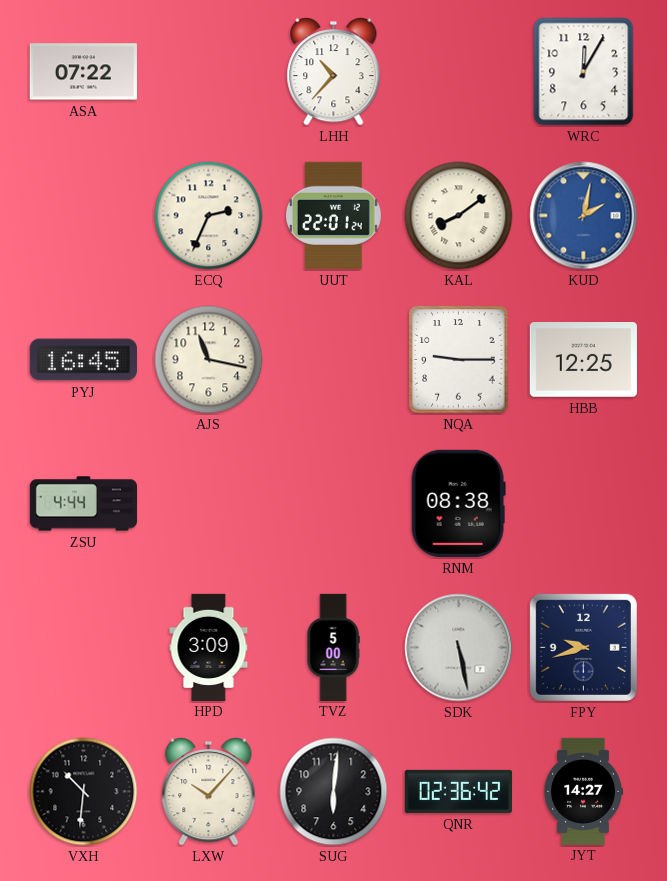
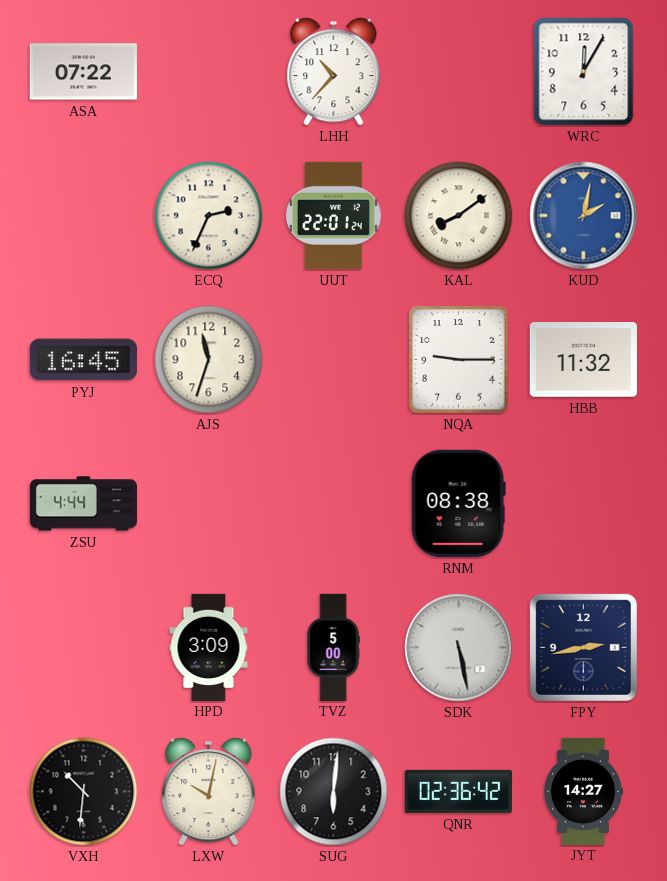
AJS: 11:17 -> 11:33 (209, 360)
HBB: 12:25 -> 11:32 (583, 360)
FPY: 9:42 -> 2:43 (583, 647)
LXW: 10:07 -> 10:02 (209, 792)
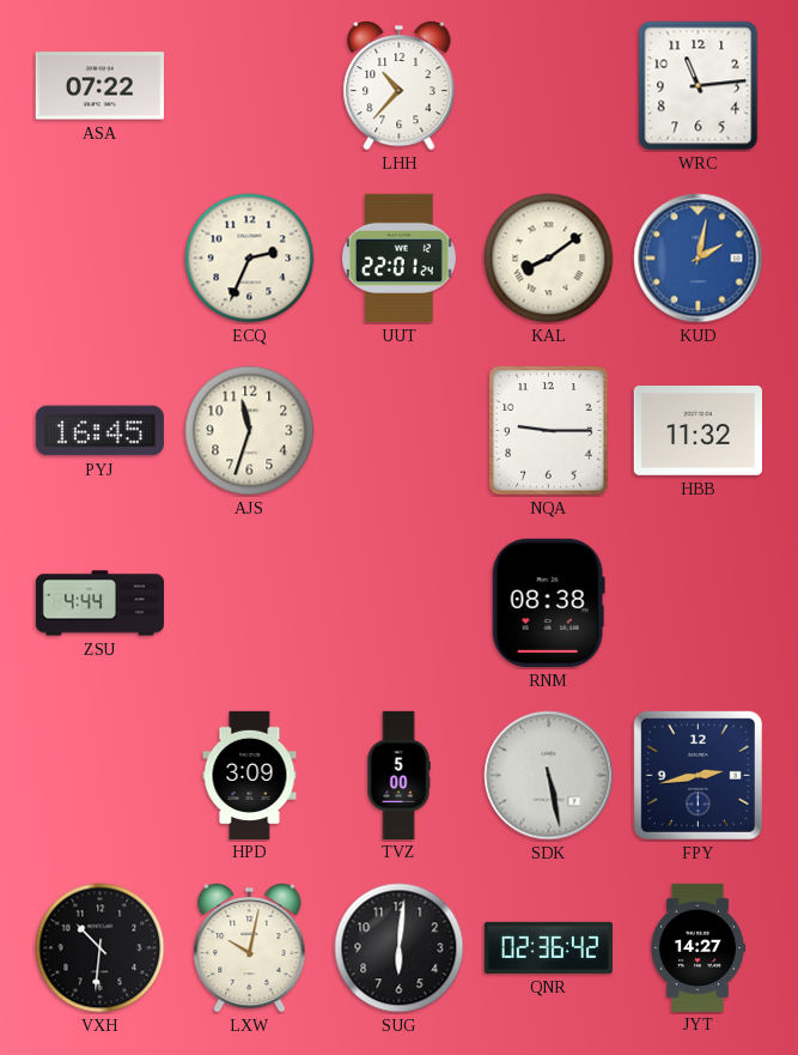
WRC: 12:05 -> 11:14 (699, 86)
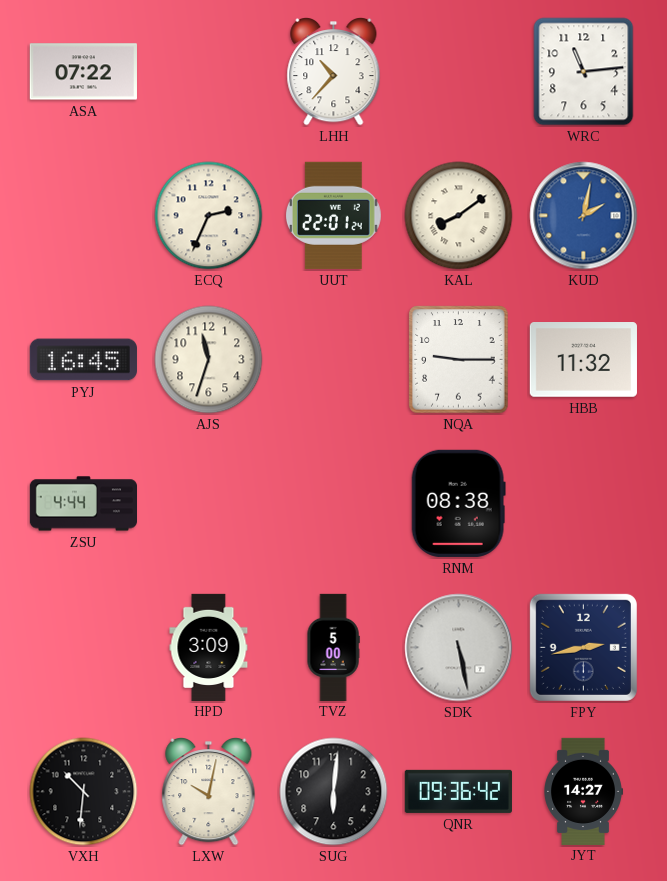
QNR: 02:36 -> 09:36 (458, 791)
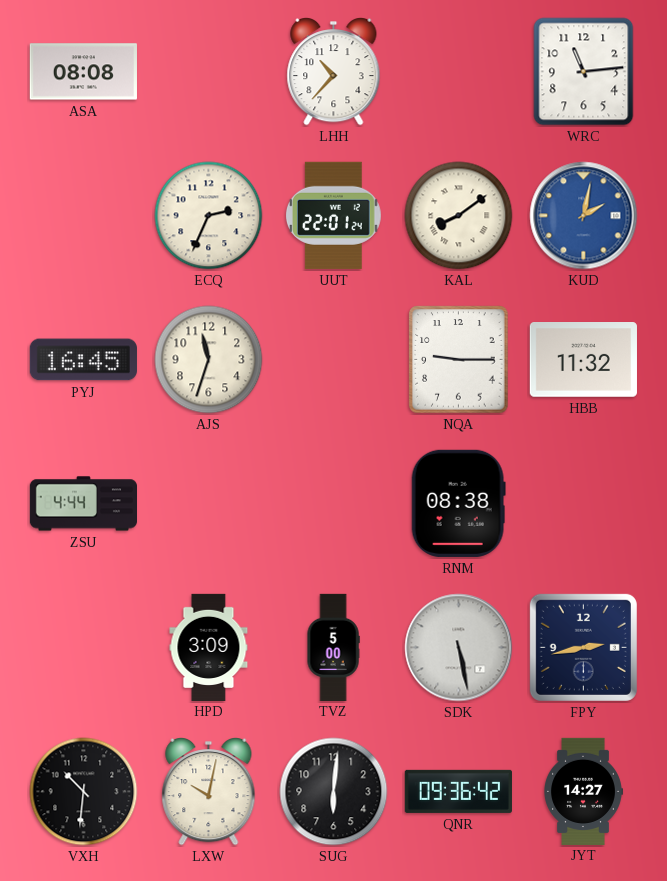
ASA: 07:22 -> 08:08 (83, 72)
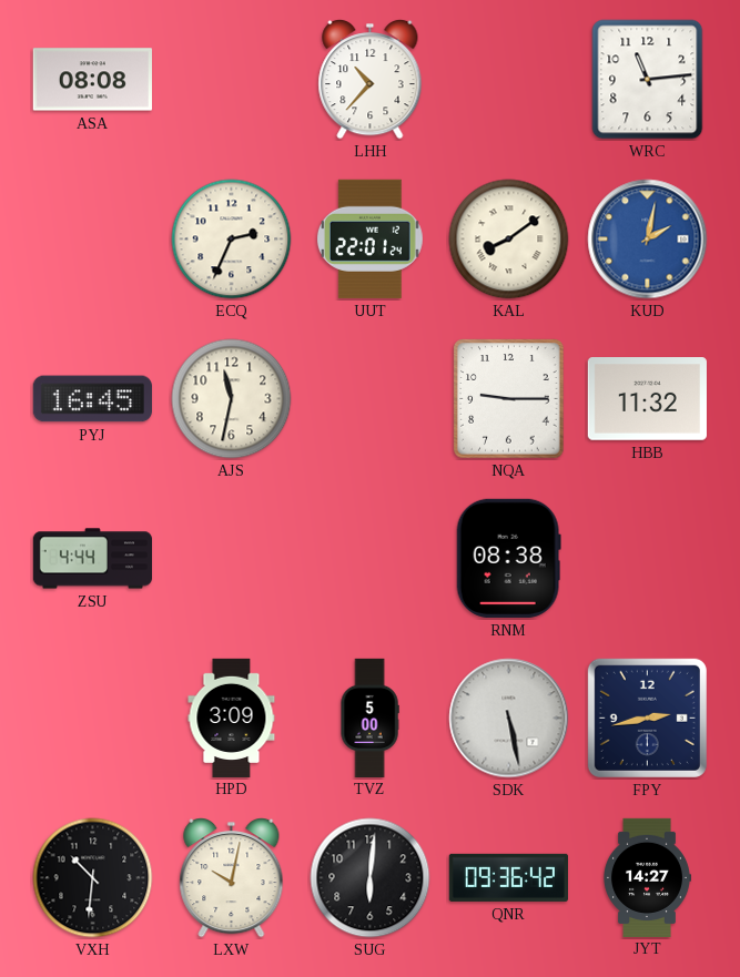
AJS: 11:33 -> 11:32 (232, 399)
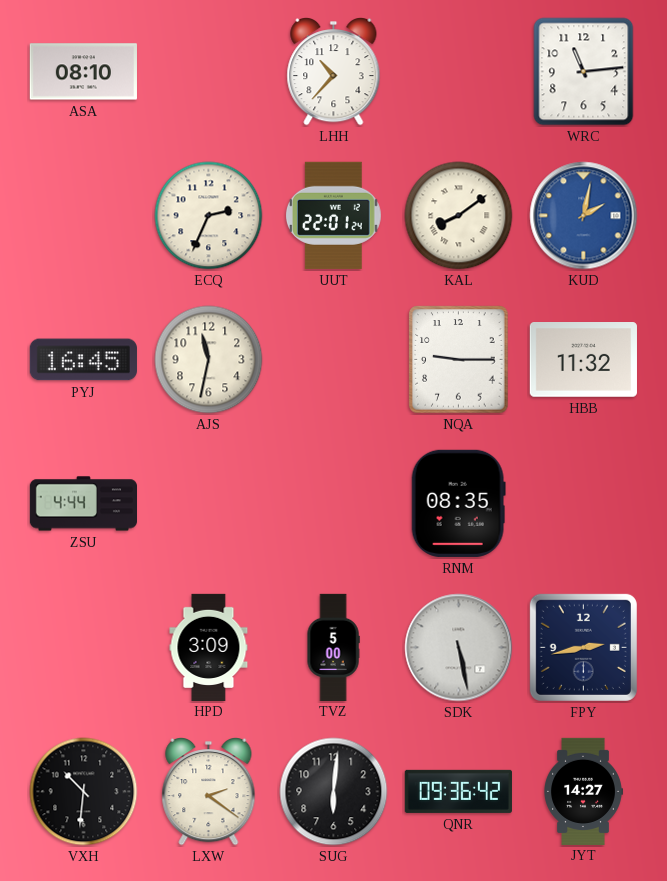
ASA: 08:08 -> 08:10 (83, 72)
RNM: 08:38 -> 08:35 (458, 503)
LXW: 10:02 -> 2:21 (209, 792)
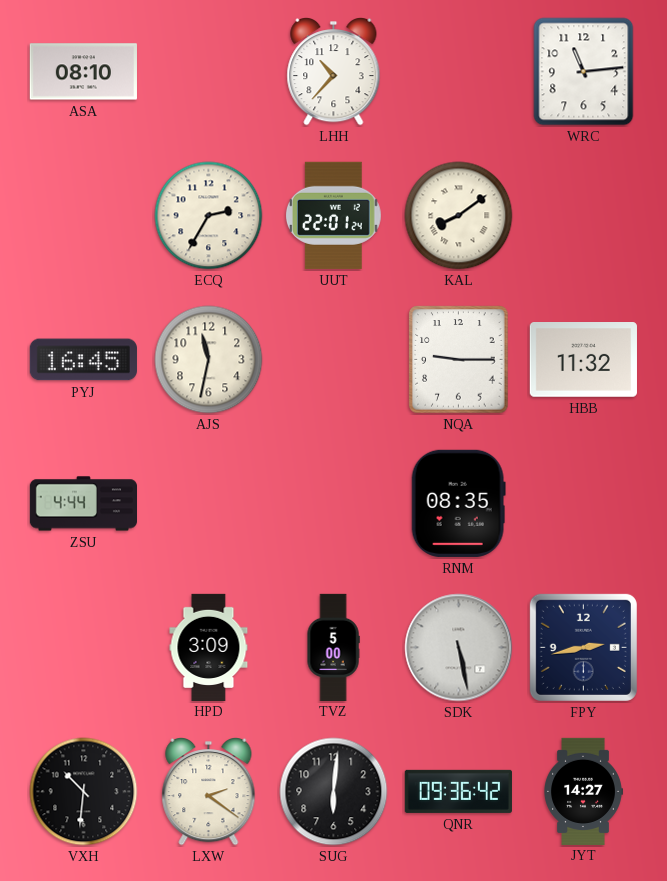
ECQ: 2:34 -> 2:35 (209, 216)
KUD: 2:02 -> none (584, 216)
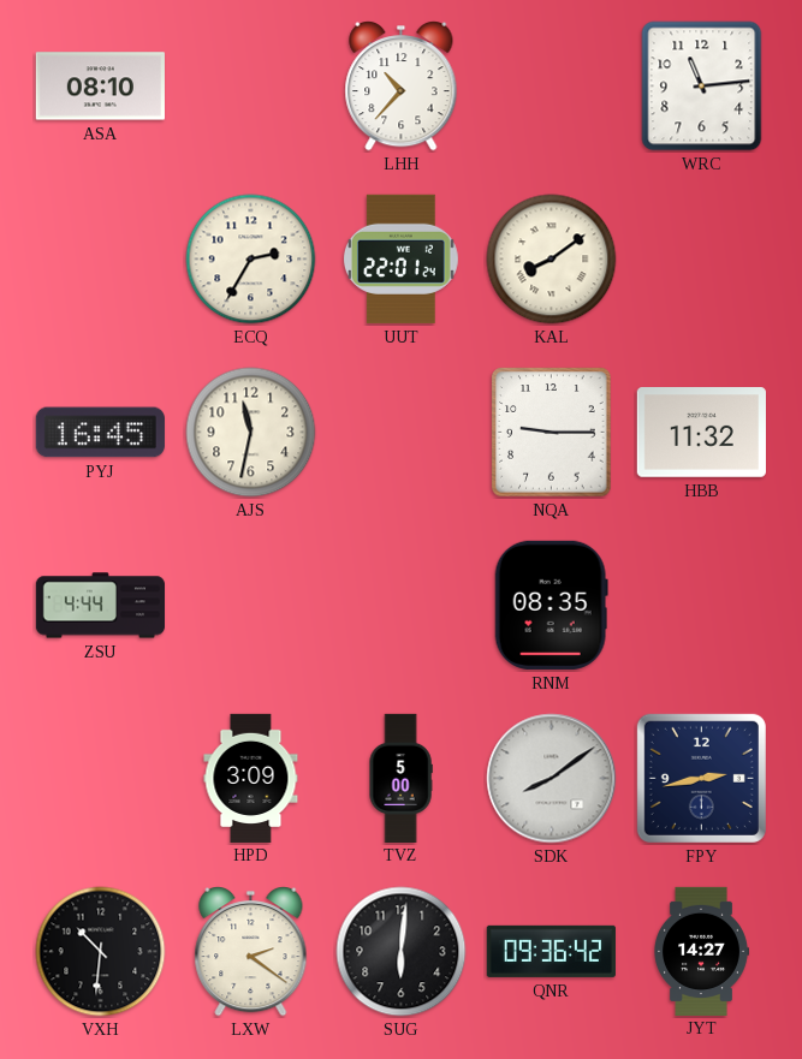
SDK: 5:28 -> 8:09 (552, 779)
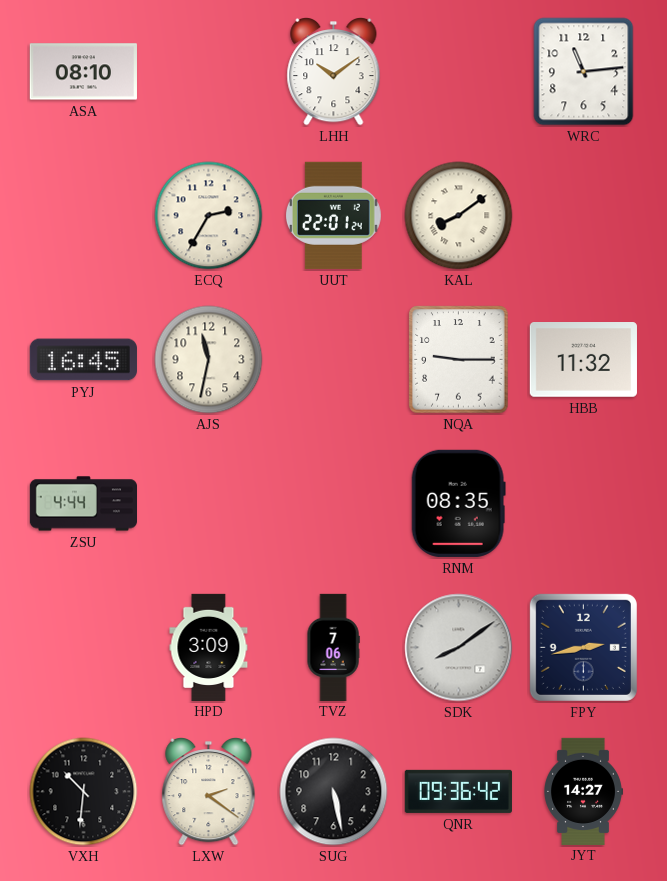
LHH: 10:37 -> 10:09 (334, 72)
TVZ: 5:00 -> 7:06 (333, 647)
SUG: 6:01 -> 5:28 (334, 792)
